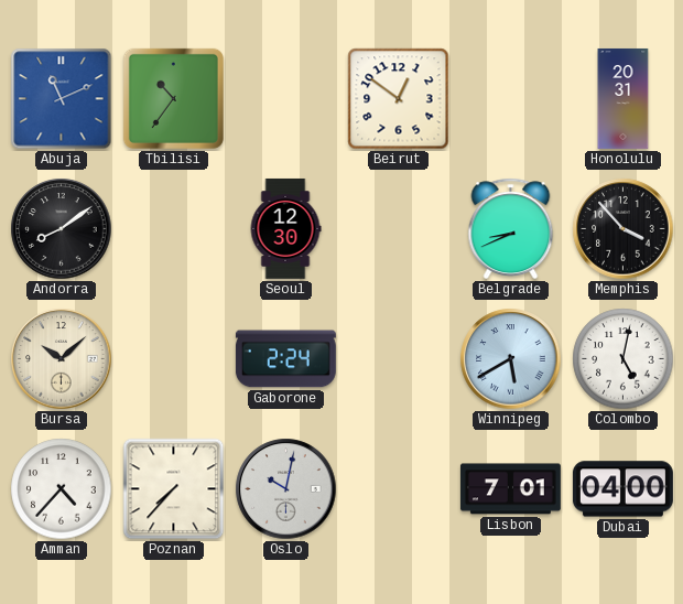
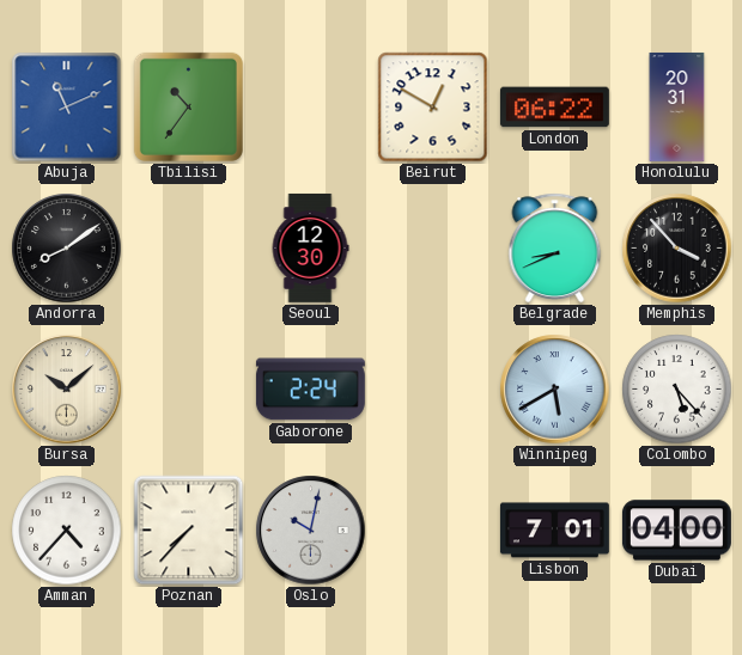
Beirut: 12:51 -> 12:50 (433, 108)
London: none -> 06:22 (554, 108)
Colombo: 5:02 -> 5:23 (677, 390)
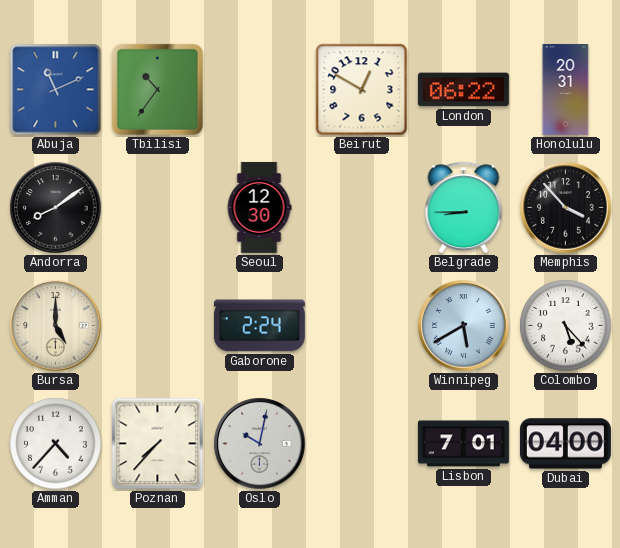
Belgrade: 8:41 -> 8:45 (464, 208)
Bursa: 10:08 -> 5:00 (56, 326)
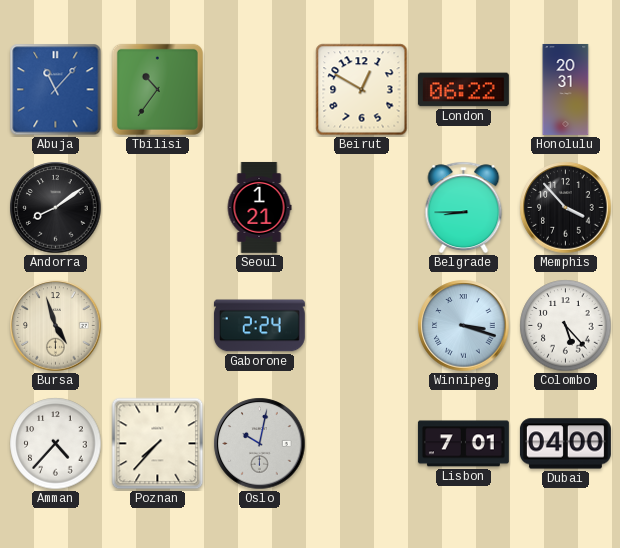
Abuja: 11:11 -> 11:07 (56, 90)
Seoul: 12:30 -> 1:21 (259, 207)
Bursa: 5:00 -> 4:57 (56, 326)
Winnipeg: 5:40 -> 3:18 (464, 326)
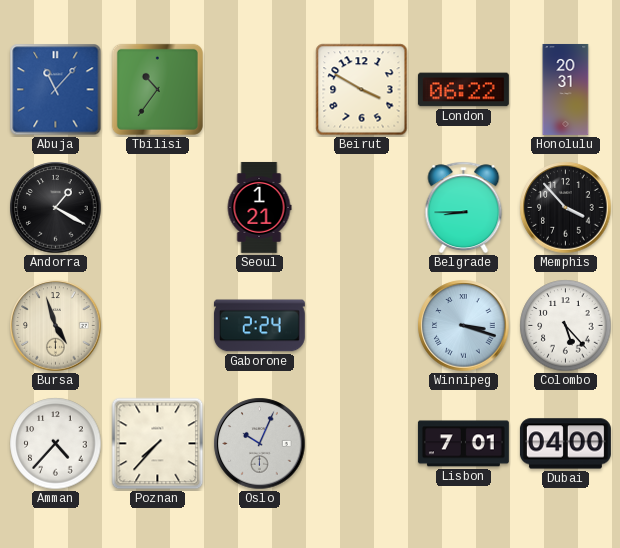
Beirut: 12:50 -> 3:50 (362, 90)
Andorra: 8:09 -> 1:20 (56, 208)
Oslo: 10:02 -> 10:04 (260, 444)
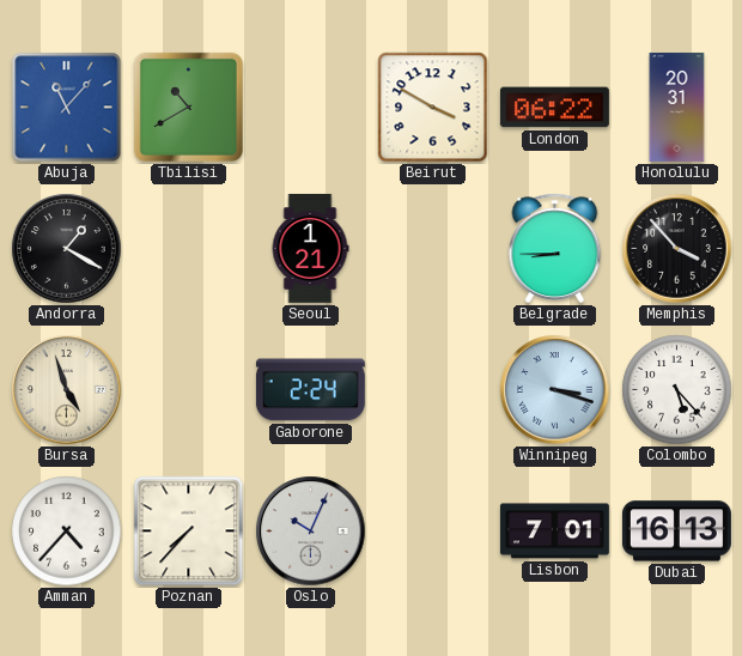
Tbilisi: 10:36 -> 10:40 (188, 107)
Dubai: 04:00 -> 16:13 (676, 532)
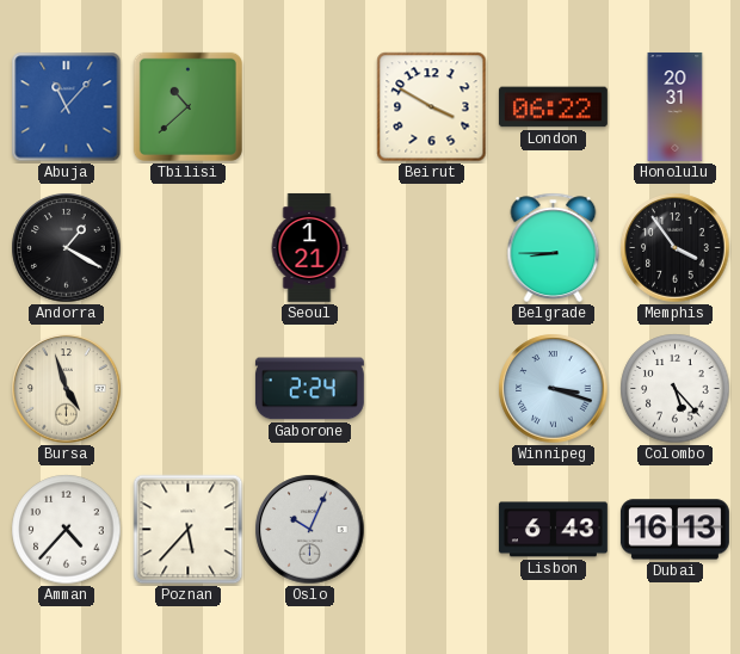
Tbilisi: 10:40 -> 10:38 (187, 106)
Memphis: 3:53 -> 3:54 (676, 248)
Poznan: 7:37 -> 5:37 (189, 530)
Lisbon: 7:01 -> 6:43 (553, 530)
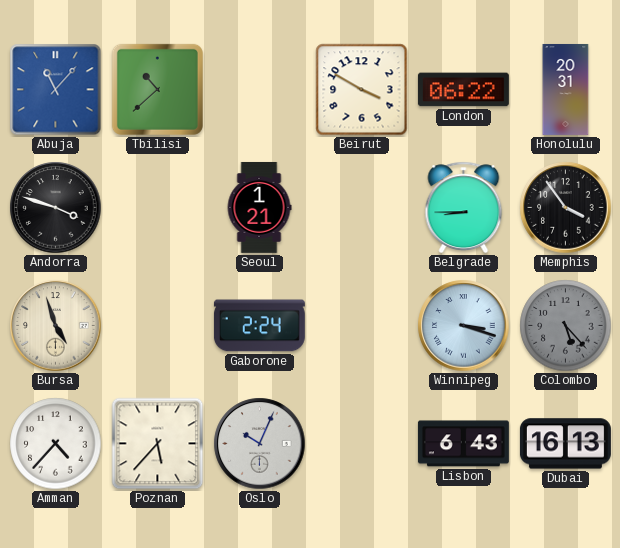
Andorra: 1:20 -> 3:48 (56, 208)
Colombo dial: white -> grey (566, 326)
